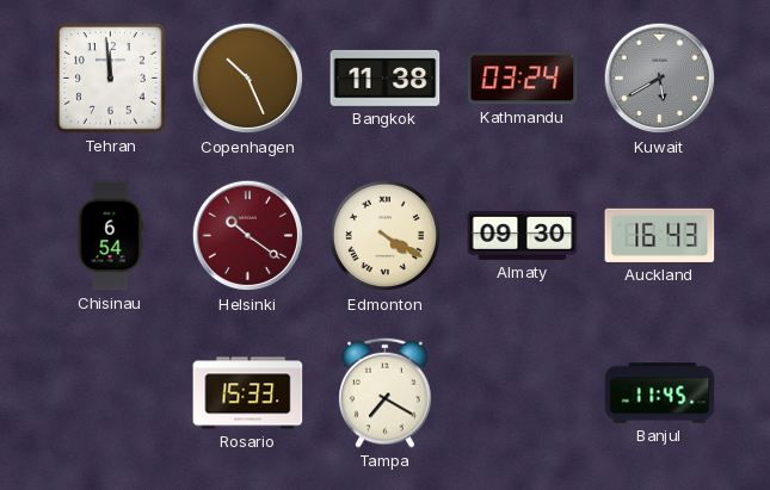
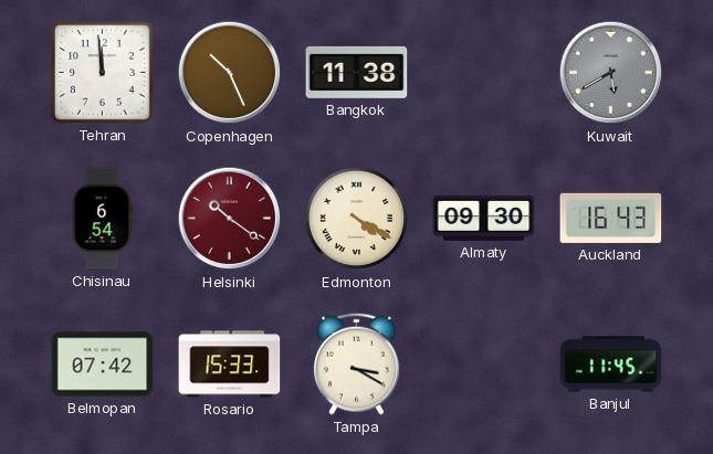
Kathmandu: 03:24 -> none (523, 79)
Belmopan: none -> 07:42 (103, 365)
Tampa: 7:20 -> 3:20 (357, 363)
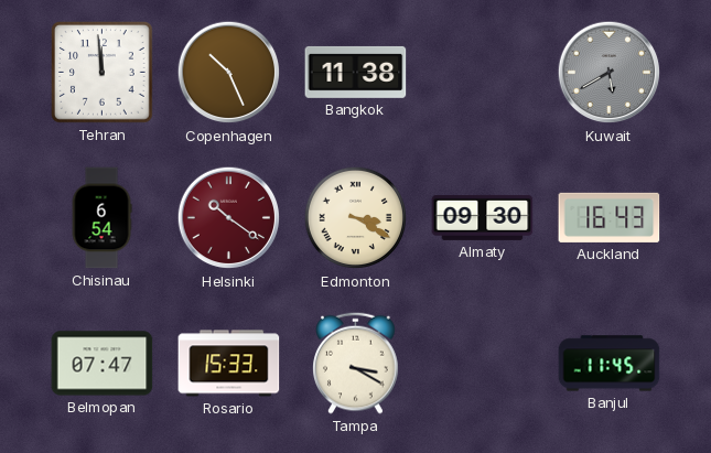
Edmonton: 4:20 -> 3:20 (356, 218)
Belmopan: 07:42 -> 07:47 (103, 364)
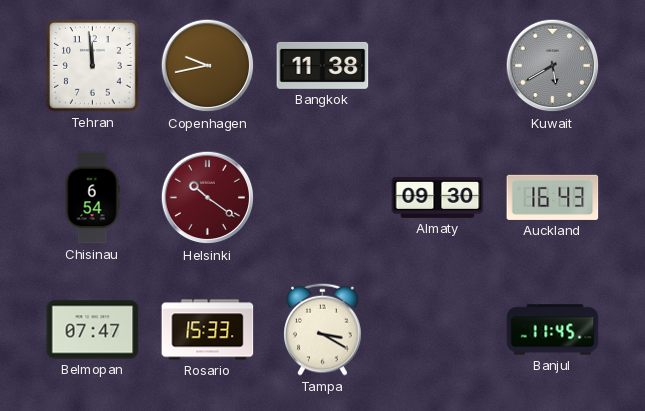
Copenhagen: 10:26 -> 9:43 (208, 66)
Edmonton: 3:20 -> none (356, 218)
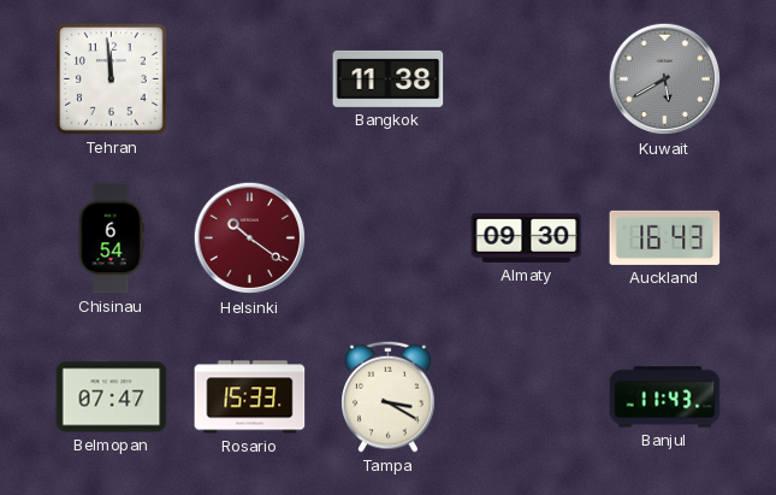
Copenhagen: 9:43 -> none (208, 66)
Banjul: 11:45 -> 11:43 (665, 397)
